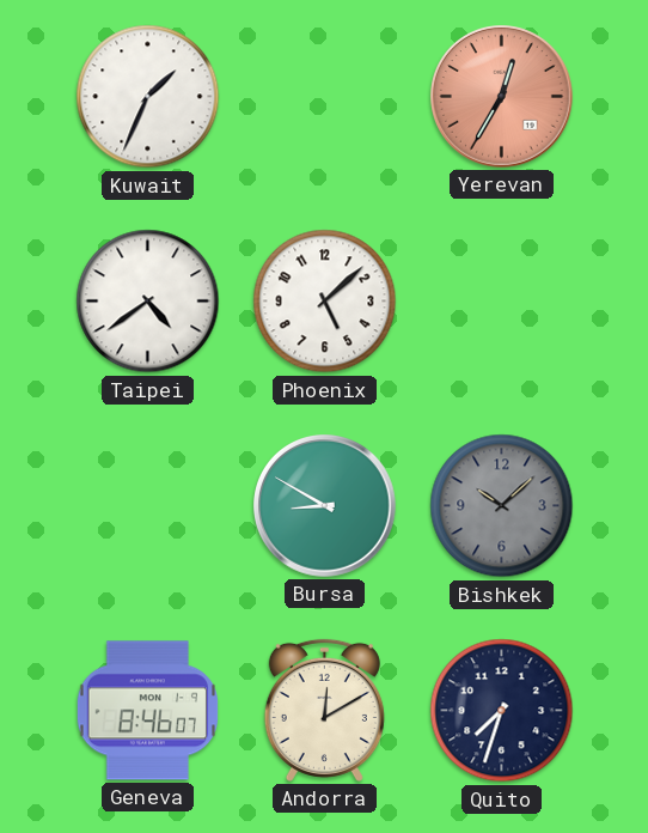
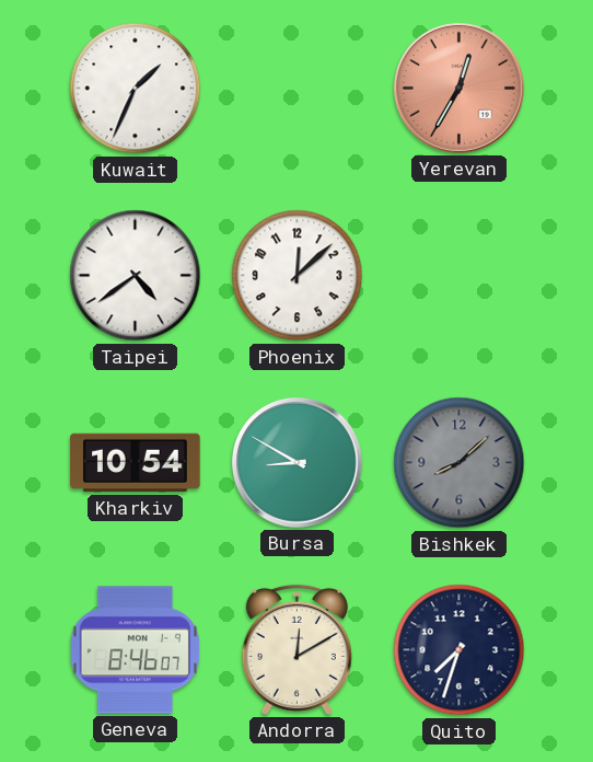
Phoenix: 5:08 -> 12:08 (298, 276)
Kharkiv: none -> 10:54 (136, 463)
Bishkek: 10:08 -> 8:08 (460, 463)
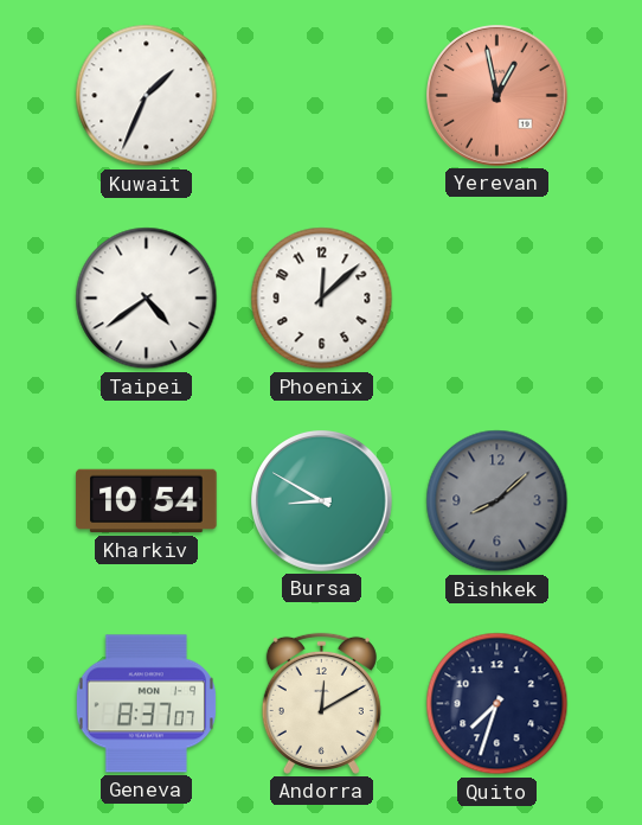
Yerevan: 12:35 -> 12:58 (497, 96)
Geneva: 8:46 -> 8:37 (146, 704)
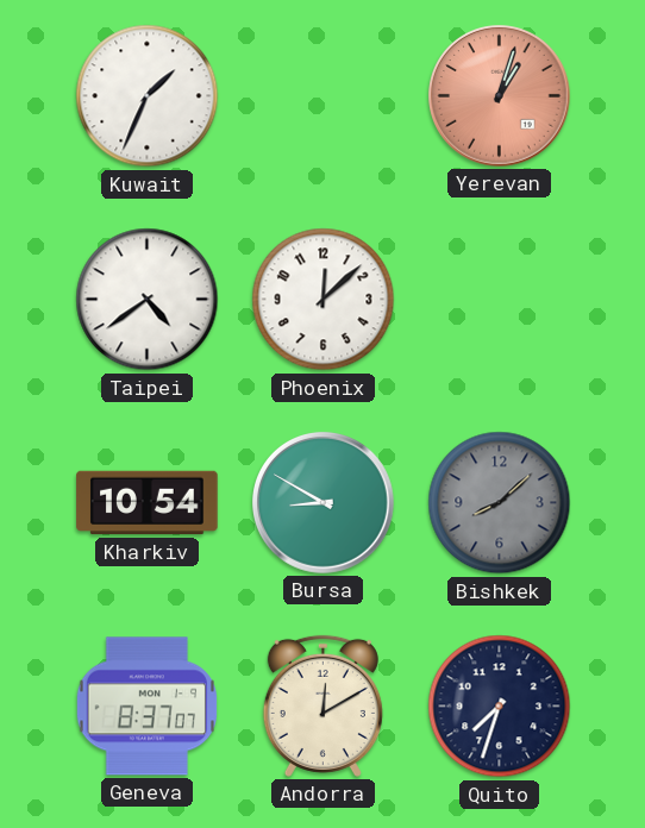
Yerevan: 12:58 -> 1:03 (500, 96)
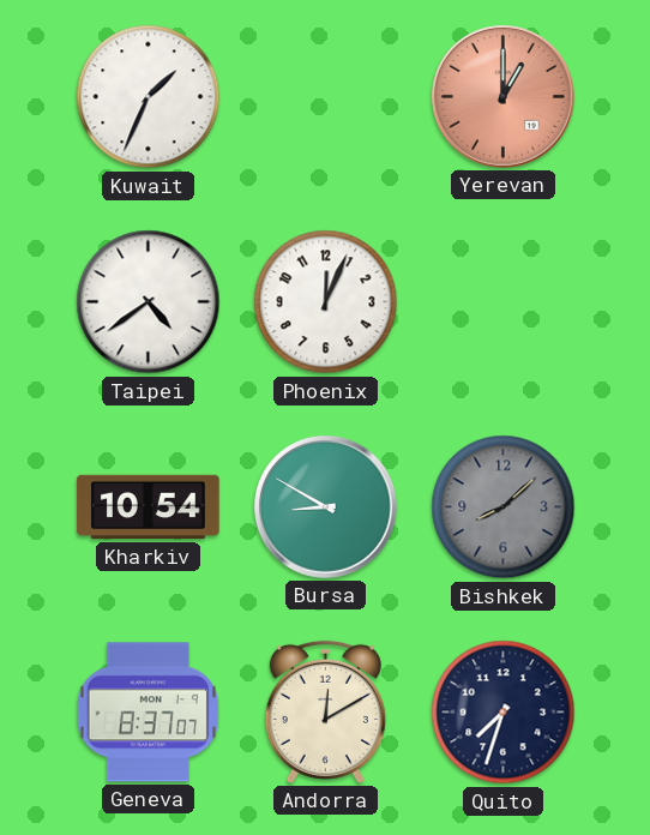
Yerevan: 1:03 -> 1:00 (504, 97)
Phoenix: 12:08 -> 12:04 (326, 302)
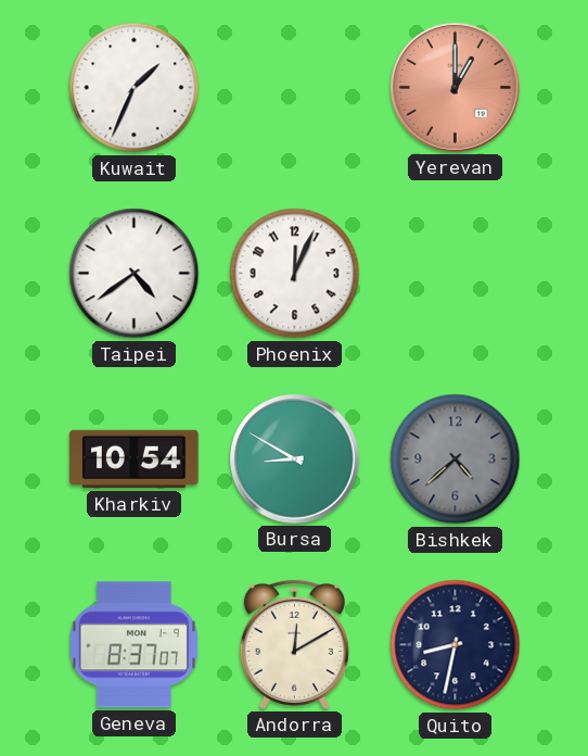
Bishkek: 8:08 -> 4:38 (456, 459)
Quito: 7:33 -> 8:32 (456, 645)
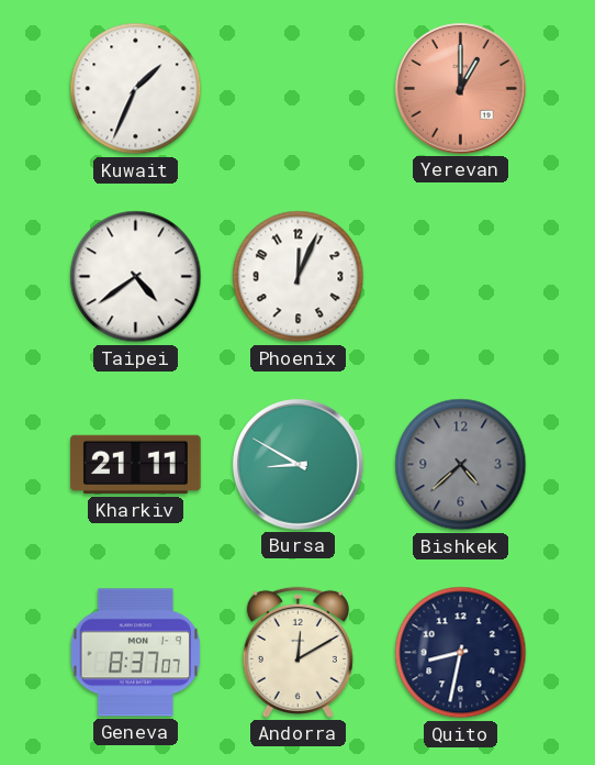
Kharkiv: 10:54 -> 21:11 (136, 465)
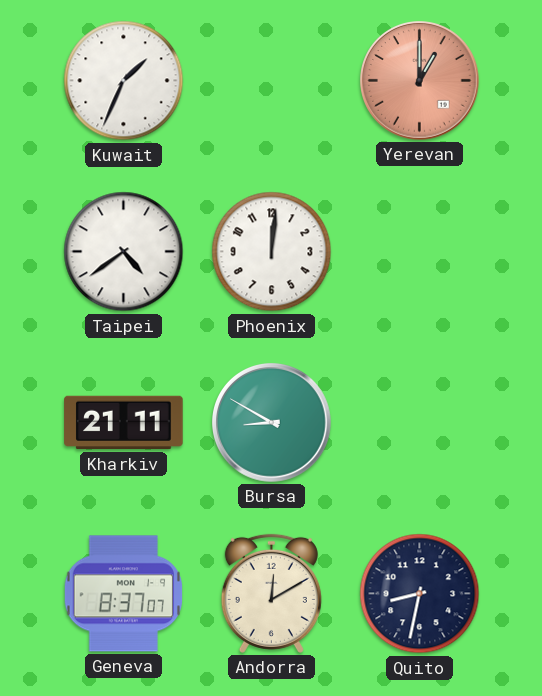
Phoenix: 12:04 -> 12:01 (272, 252)
Bishkek: 4:38 -> none (461, 465)
